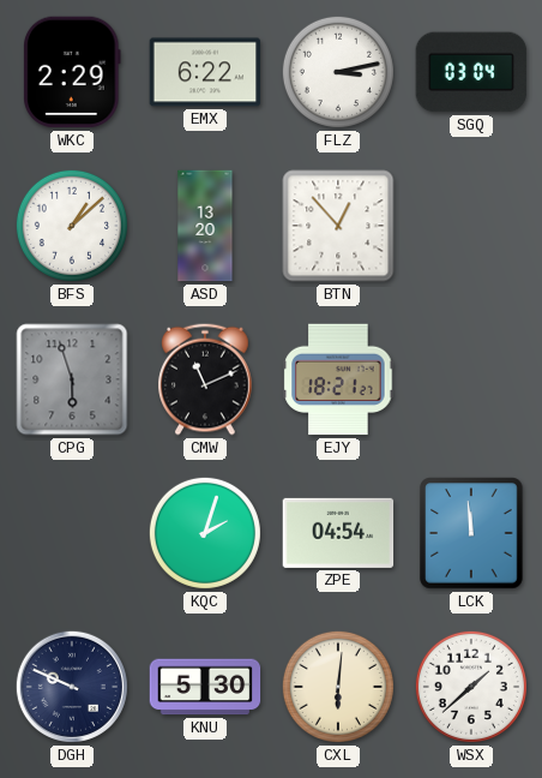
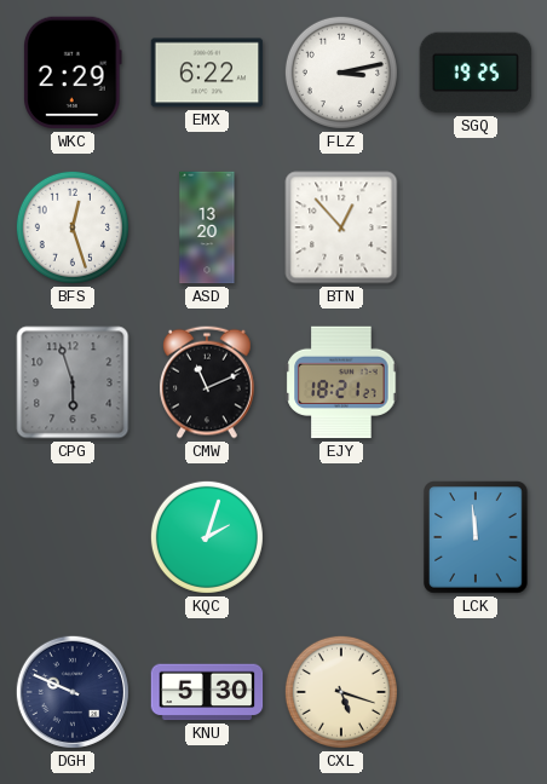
SGQ: 03:04 -> 19:25 (476, 73)
BFS: 1:08 -> 12:27 (73, 227)
ZPE: 04:54 -> none (338, 533)
CXL: 6:01 -> 5:18 (341, 692)
WSX: 1:38 -> none (471, 687)
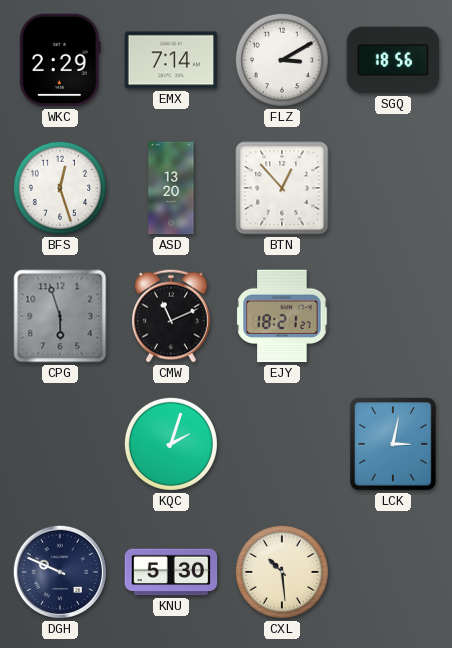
EMX: 6:22 -> 7:14 (171, 60)
FLZ: 3:13 -> 3:10 (282, 60)
SGQ: 19:25 -> 18:56 (393, 60)
LCK: 11:59 -> 3:02 (393, 444)
CXL: 5:18 -> 10:29 (282, 572)
